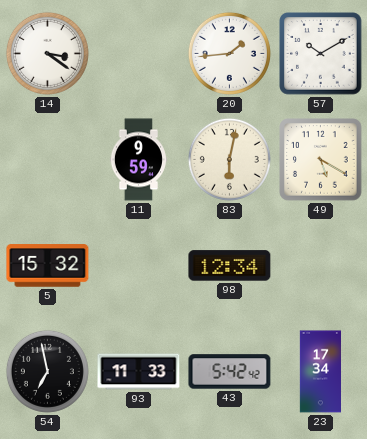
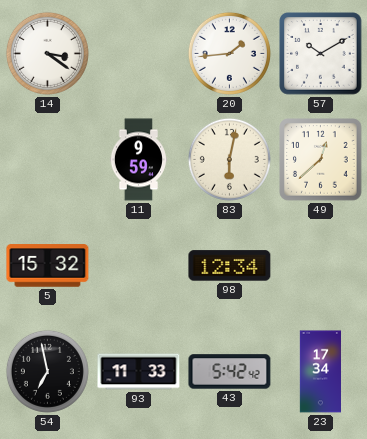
49: 5:20 -> 12:38 (321, 160)
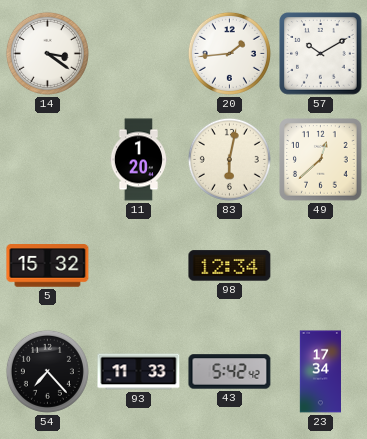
11: 9:59 -> 1:20 (138, 160)
54: 6:58 -> 7:23 (47, 371)
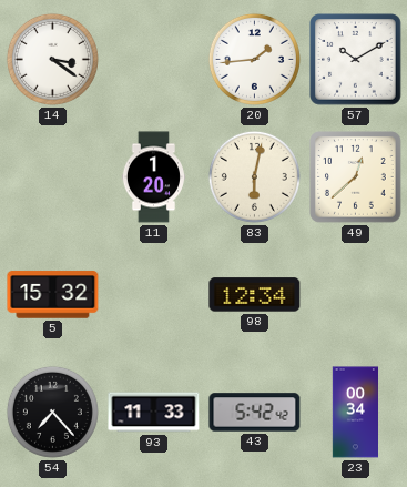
23: 17:34 -> 00:34 (356, 413)
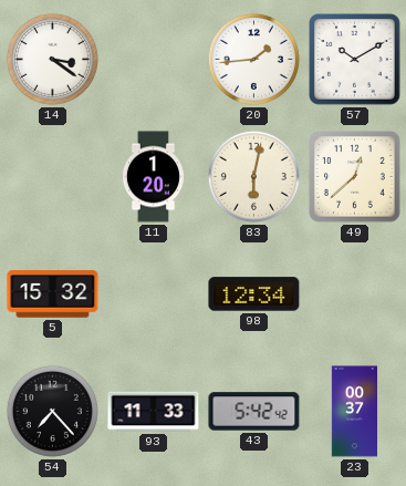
23: 00:34 -> 00:37 (355, 412)
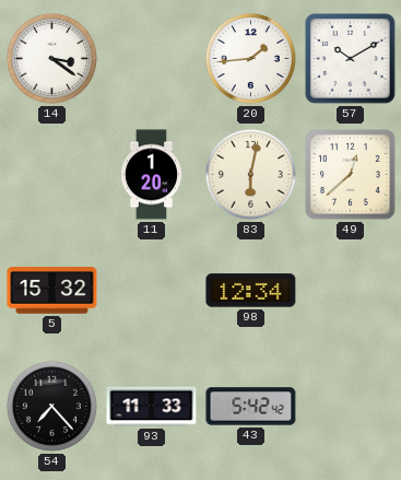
23: 00:37 -> none (355, 412)
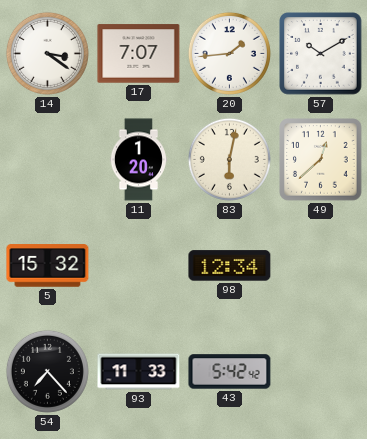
17: none -> 7:07 (139, 54)
